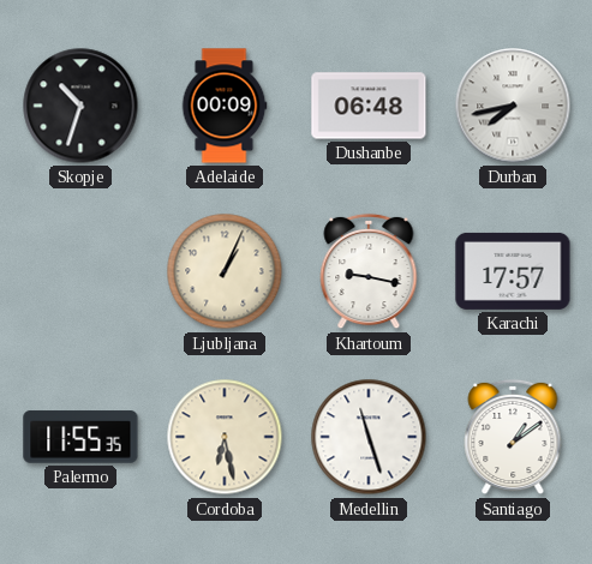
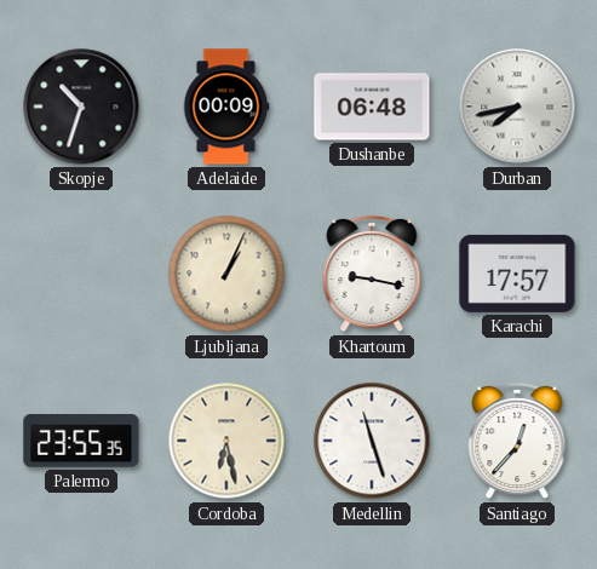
Palermo: 11:55 -> 23:55 (81, 441)
Santiago: 1:09 -> 12:37 (517, 441)
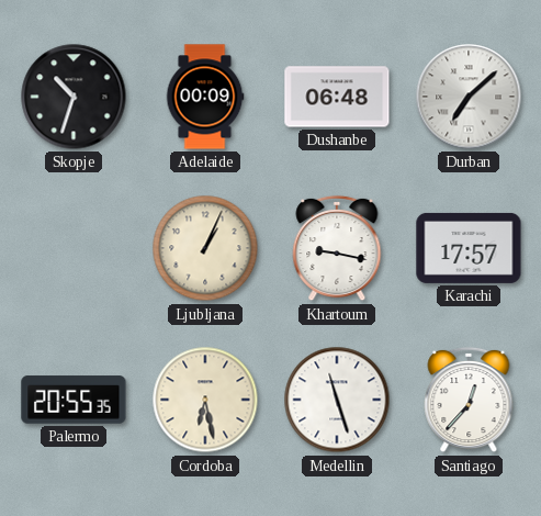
Durban: 7:43 -> 7:08 (469, 97)
Palermo: 23:55 -> 20:55 (74, 400)
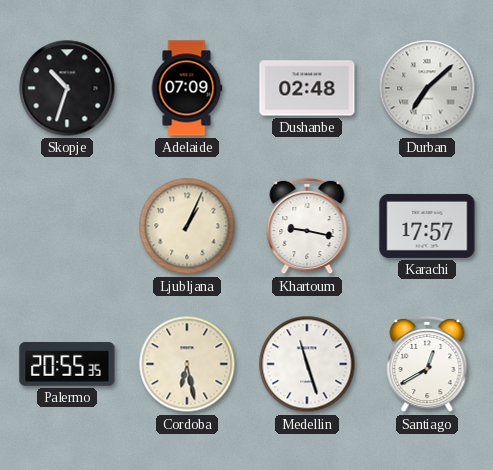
Adelaide: 00:09 -> 07:09 (187, 88)
Dushanbe: 06:48 -> 02:48 (307, 88)
Santiago: 12:37 -> 12:40 (427, 364)
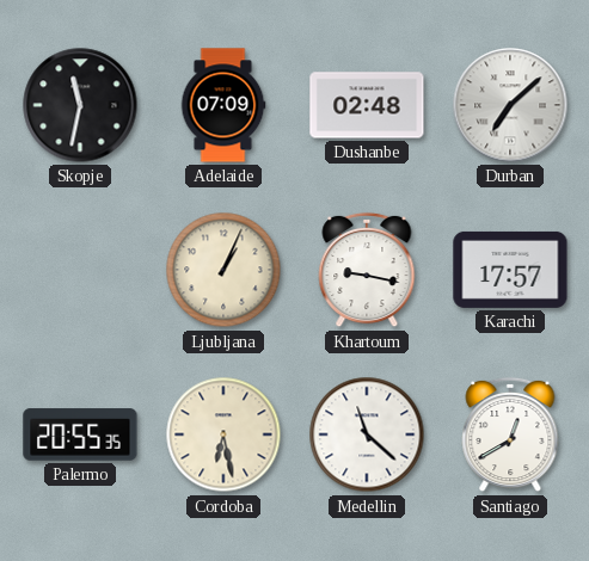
Skopje: 10:33 -> 11:32 (80, 105)
Medellin: 11:27 -> 11:22 (367, 434)
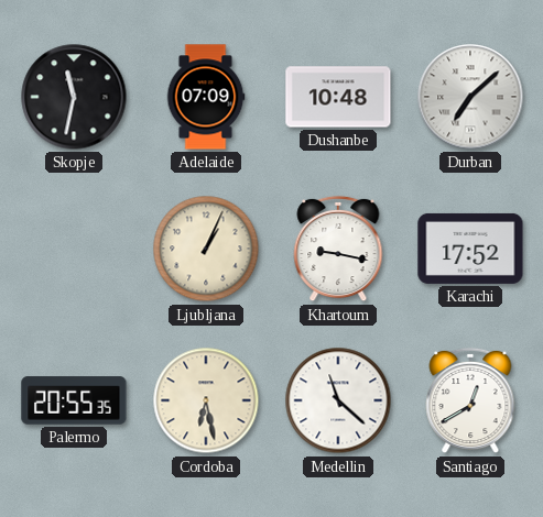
Dushanbe: 02:48 -> 10:48 (338, 97)
Karachi: 17:57 -> 17:52 (470, 249)
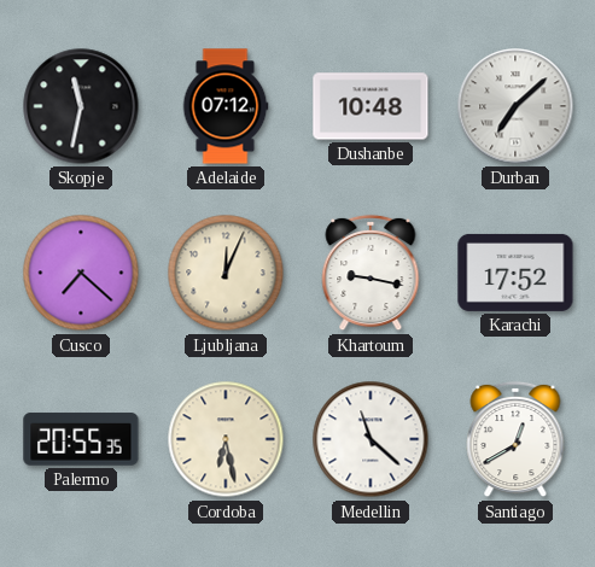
Adelaide: 07:09 -> 07:12 (226, 106)
Cusco: none -> 7:22 (81, 273)
Ljubljana: 1:04 -> 12:04 (226, 273)
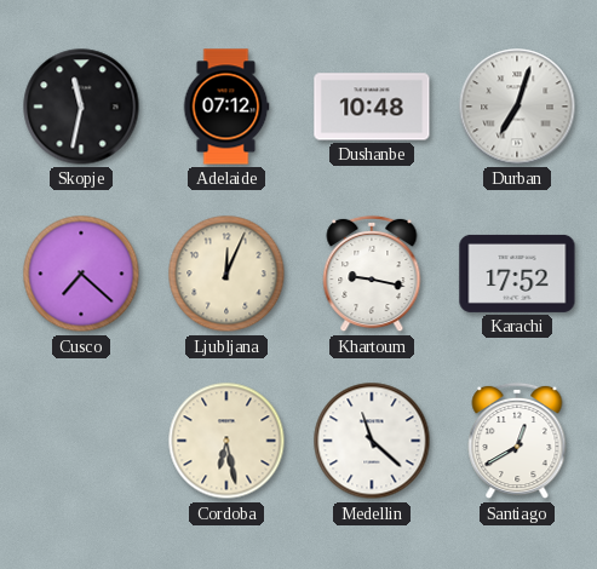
Durban: 7:08 -> 7:03 (517, 107)
Palermo: 20:55 -> none (81, 439)
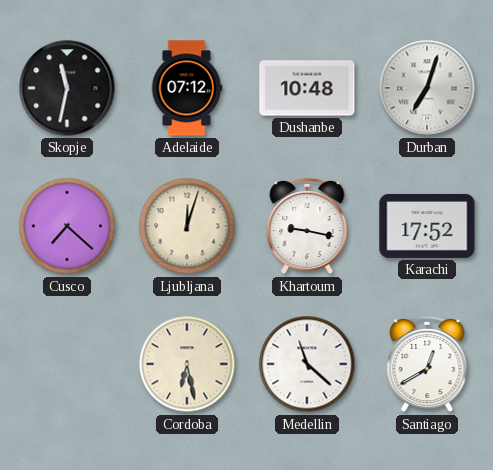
Ljubljana: 12:04 -> 12:03 (187, 226)
